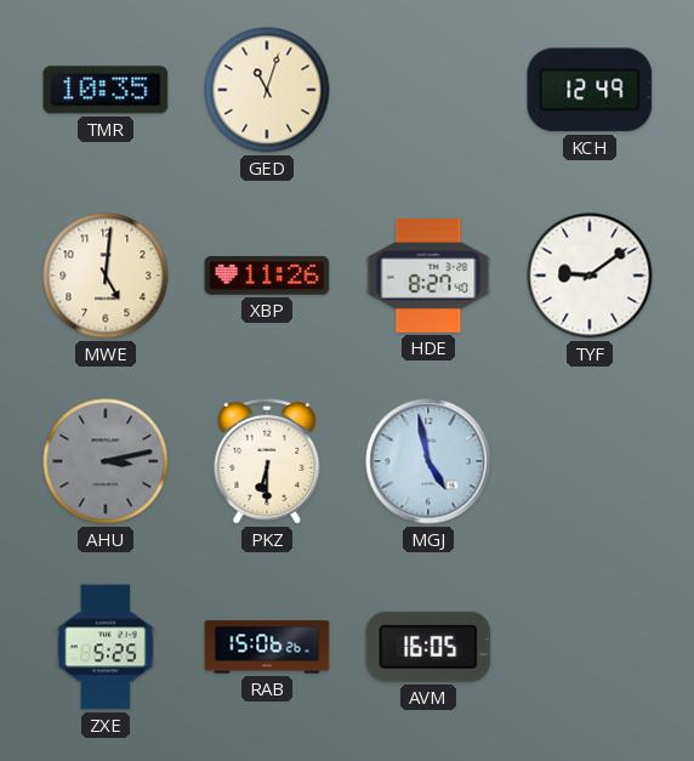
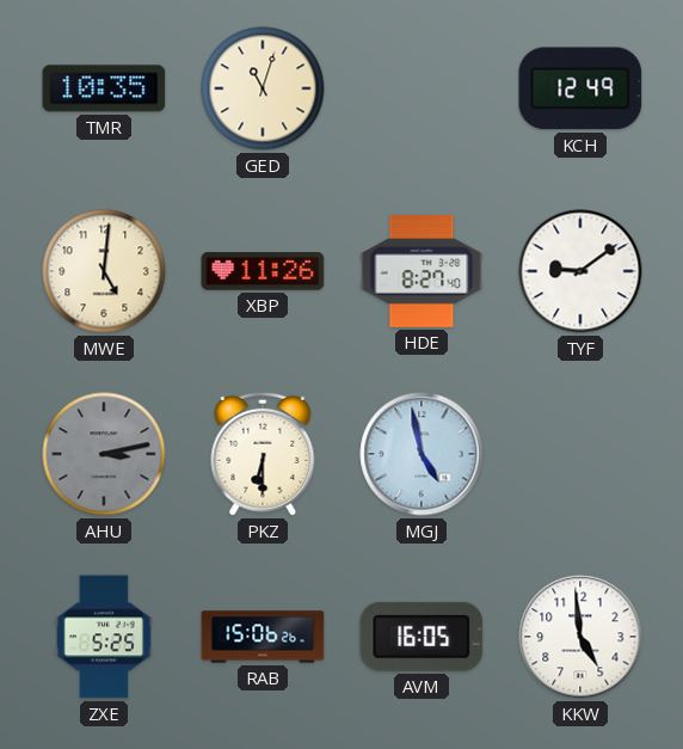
KKW: none -> 4:59 (580, 637)
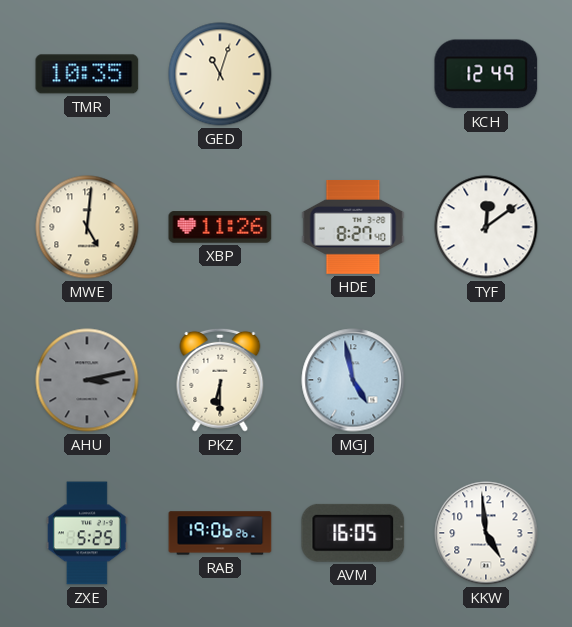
TYF: 9:09 -> 12:09 (486, 227)
RAB: 15:06 -> 19:06 (220, 533)
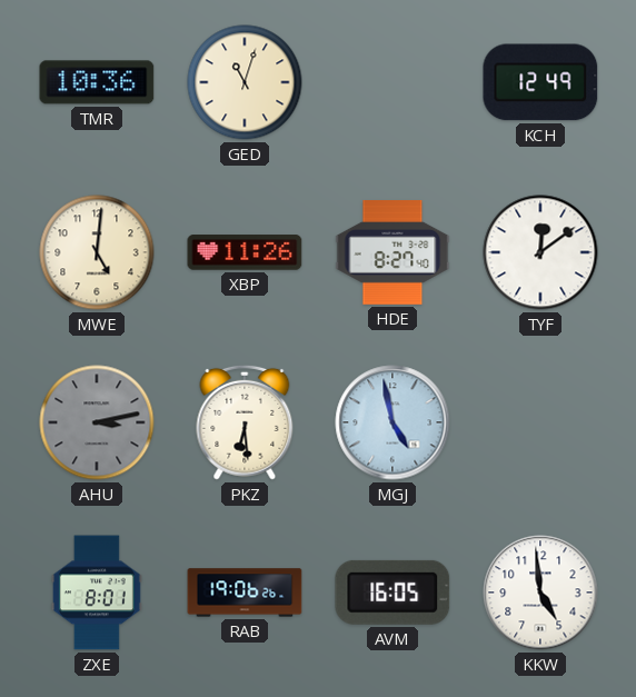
TMR: 10:35 -> 10:36 (97, 82)
PKZ: 6:30 -> 6:29 (245, 422)
ZXE: 5:25 -> 8:01 (97, 593)
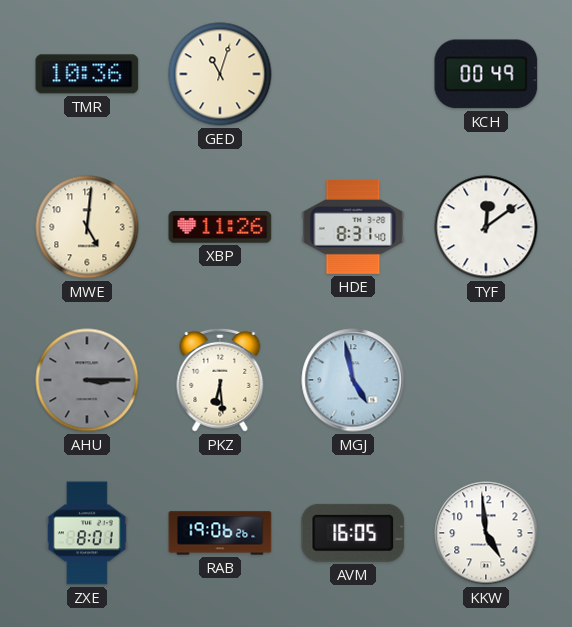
KCH: 12:49 -> 00:49 (486, 74)
HDE: 8:27 -> 8:31 (353, 228)
AHU: 3:13 -> 3:15 (87, 380)
